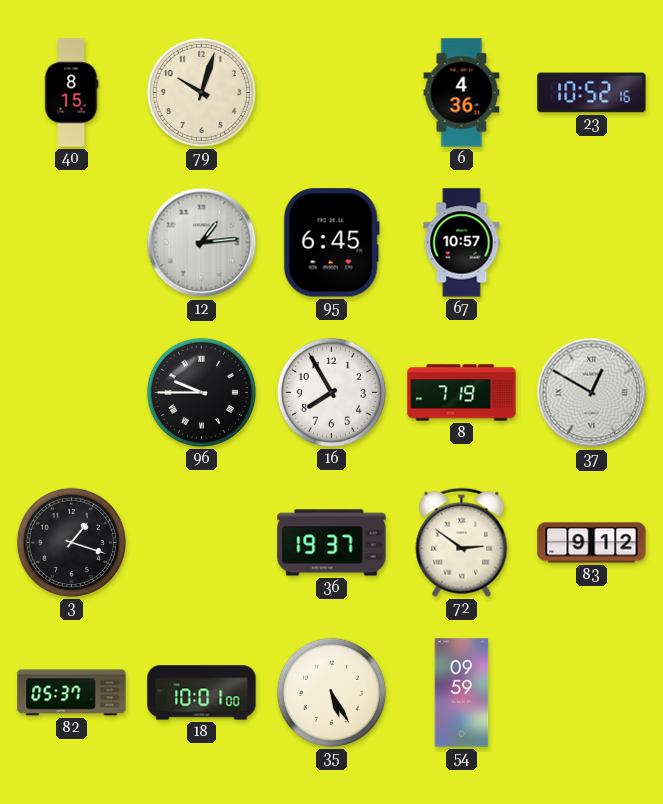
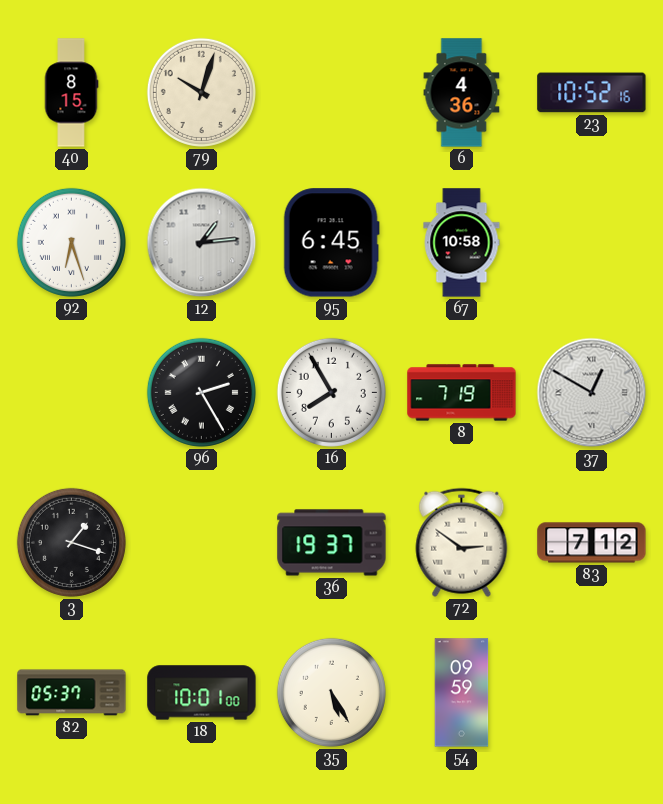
92: none -> 6:27 (71, 242)
67: 10:57 -> 10:58 (462, 243)
96: 9:45 -> 2:25 (201, 392)
83: 9:12 -> 7:12 (592, 543)
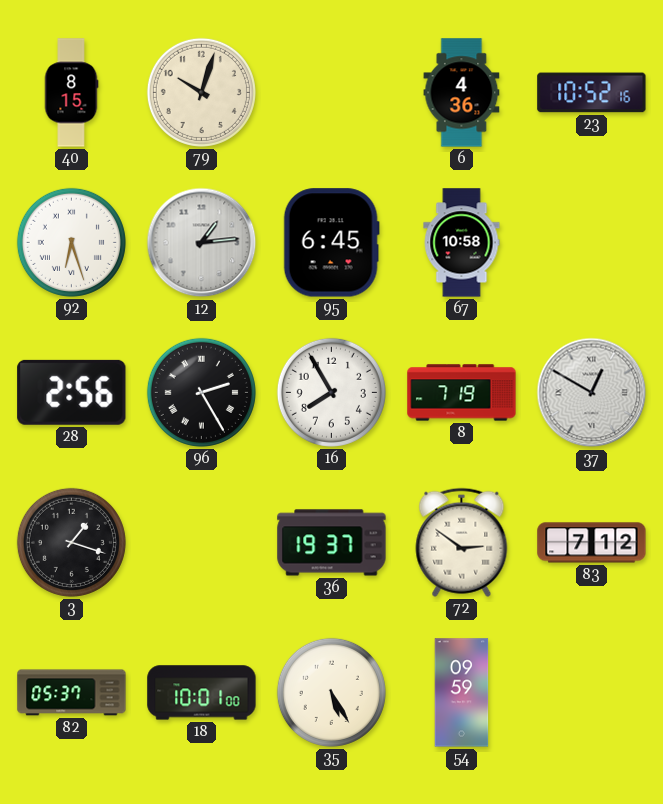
28: none -> 2:56 (72, 392)
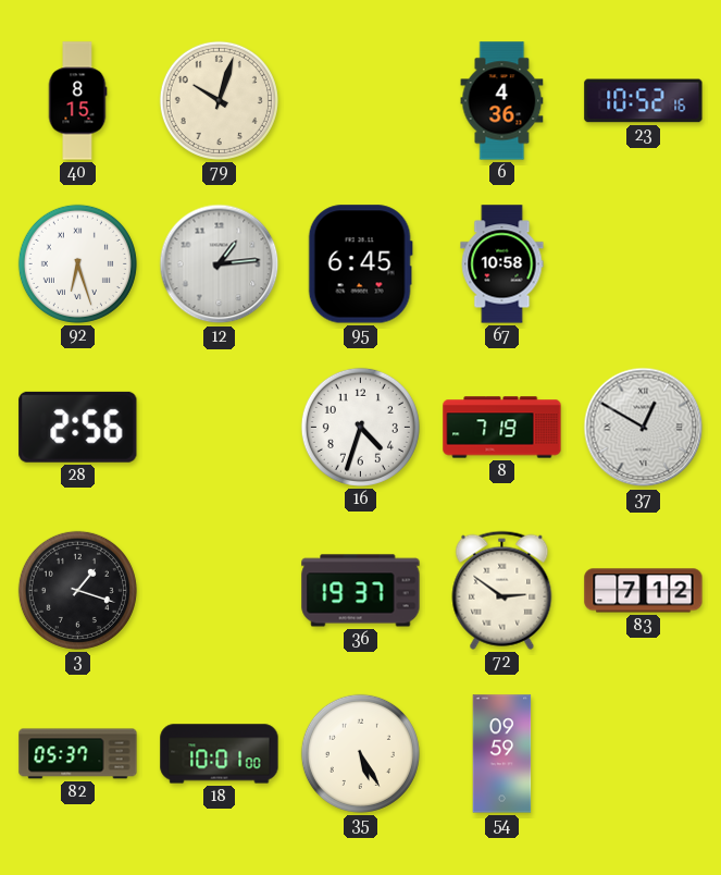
96: 2:25 -> none (201, 392)
16: 7:55 -> 4:33 (360, 427)
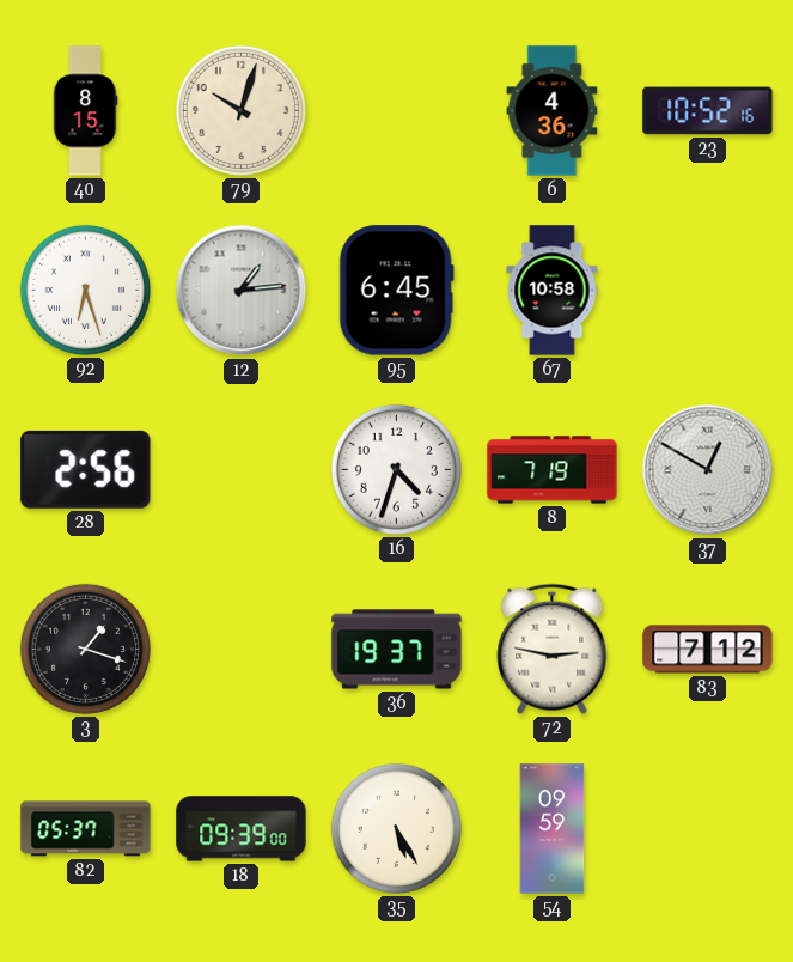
72: 2:51 -> 2:47 (553, 649)
18: 10:01 -> 09:39 (242, 829)
